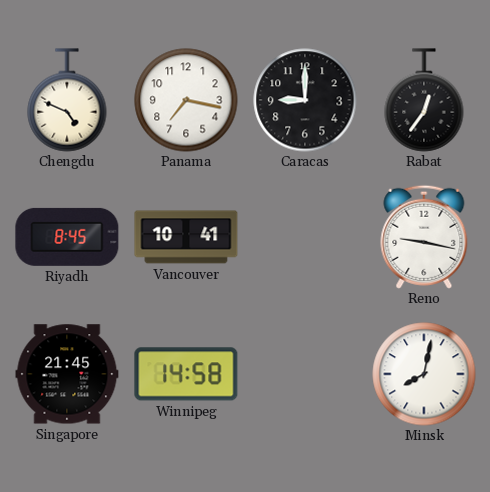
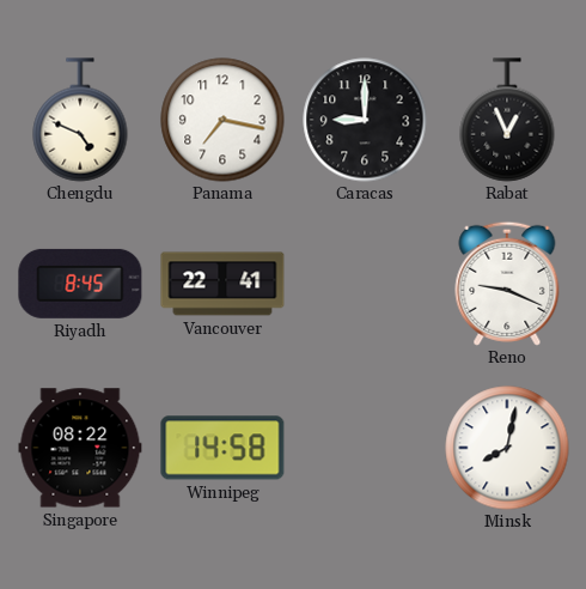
Rabat: 12:36 -> 12:56 (507, 120)
Vancouver: 10:41 -> 22:41 (222, 284)
Reno: 9:17 -> 9:19 (507, 284)
Singapore: 21:45 -> 08:22 (80, 448)
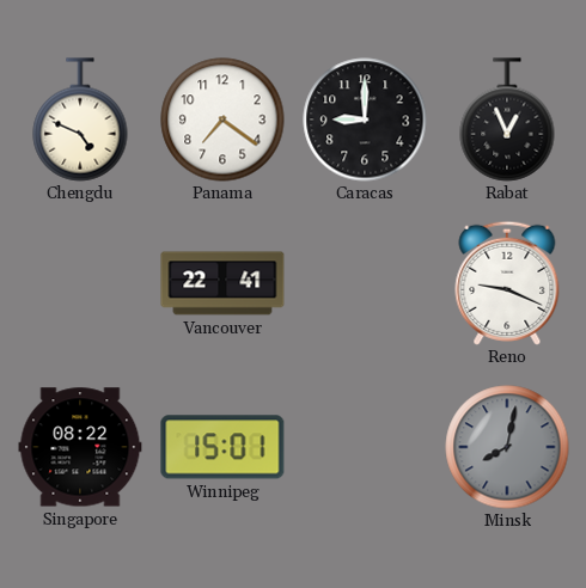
Panama: 7:17 -> 7:21 (222, 120)
Riyadh: 8:45 -> none (80, 284)
Winnipeg: 14:58 -> 15:01 (222, 447)
Minsk dial: white -> grey (507, 447)
